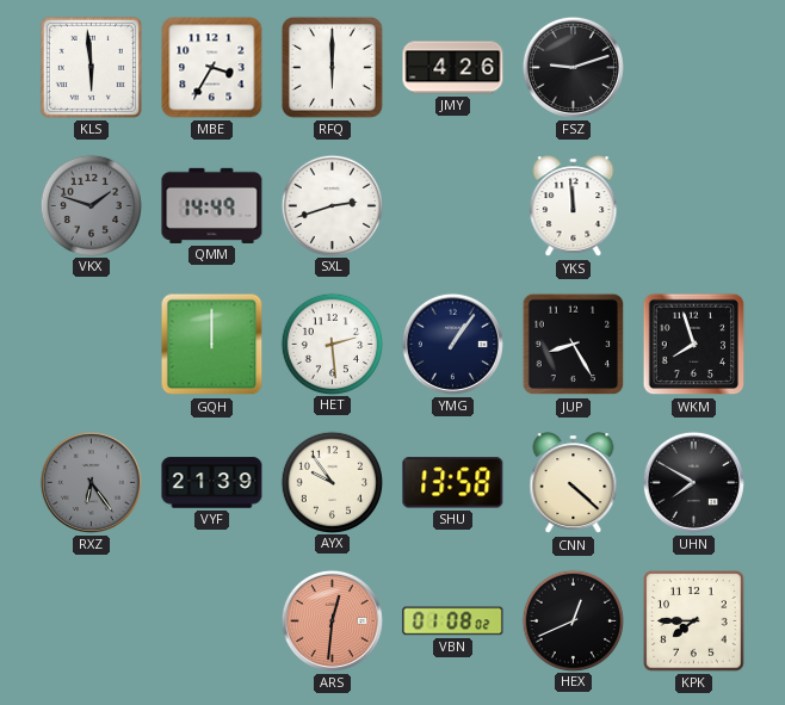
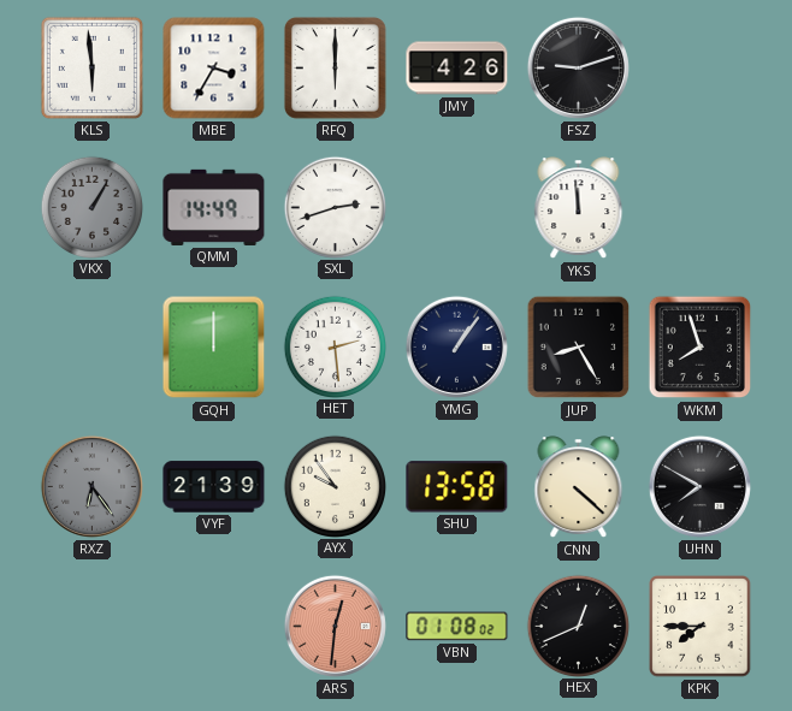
VKX: 1:48 -> 1:05 (91, 207)
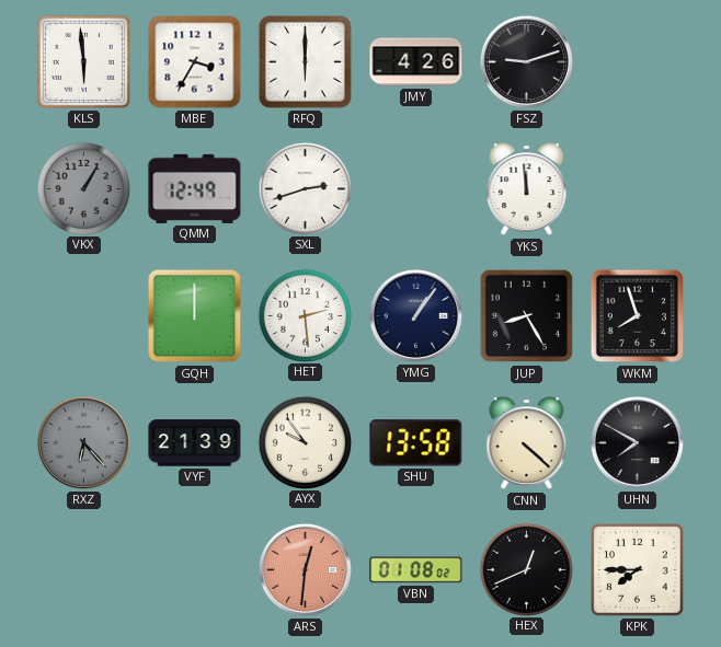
QMM: 14:49 -> 12:49 (195, 188)
RXZ: 6:24 -> 6:23 (83, 442)
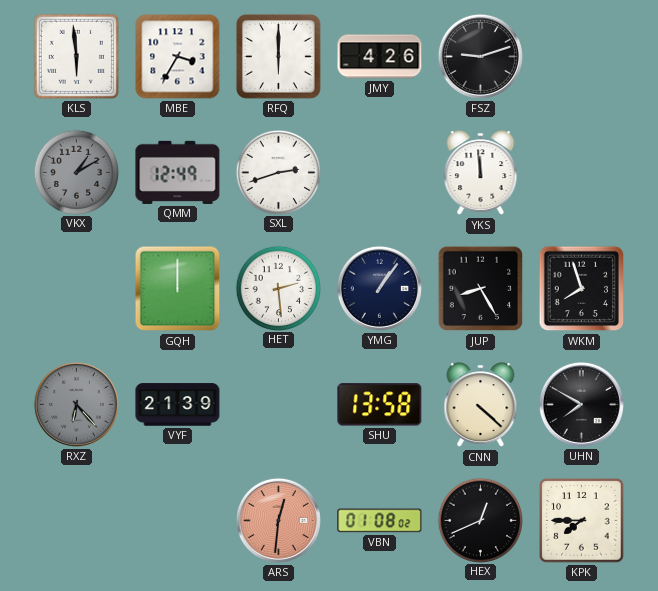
VKX: 1:05 -> 1:10 (76, 172)
AYX: 9:54 -> none (305, 442)
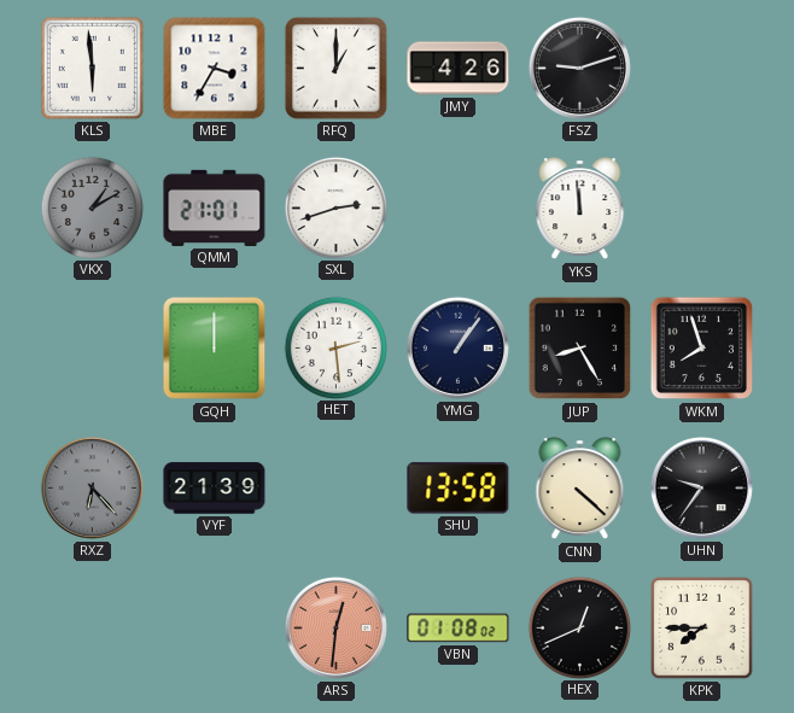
RFQ: 6:00 -> 1:00 (335, 68)
QMM: 12:49 -> 21:01 (215, 208)
UHN: 7:50 -> 9:36 (701, 487)
